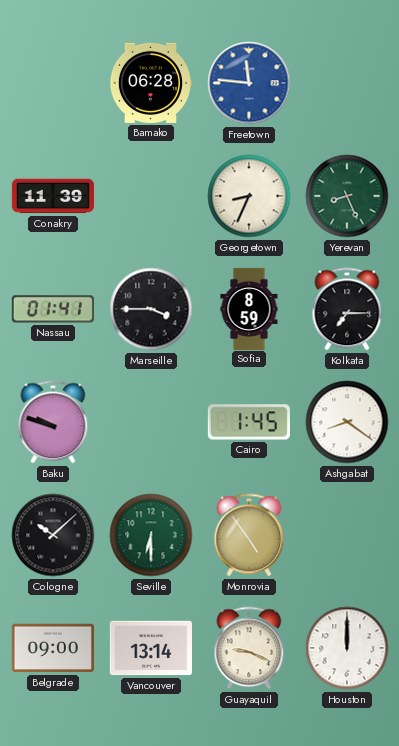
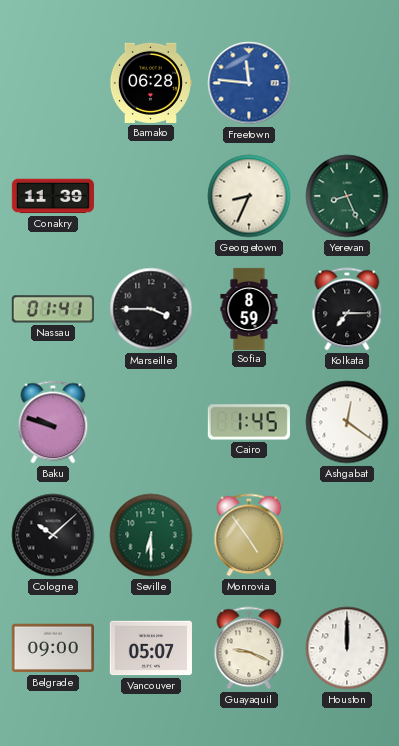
Ashgabat: 8:21 -> 12:21 (347, 422)
Vancouver: 13:14 -> 05:07 (151, 648)
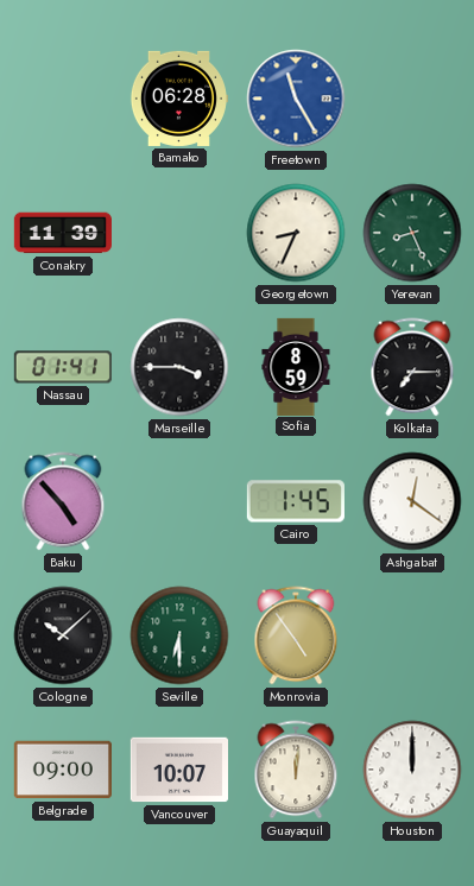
Freetown: 11:46 -> 11:25 (296, 99)
Baku: 9:48 -> 4:53 (63, 501)
Vancouver: 05:07 -> 10:07 (179, 770)
Guayaquil: 9:19 -> 12:01 (296, 770)
